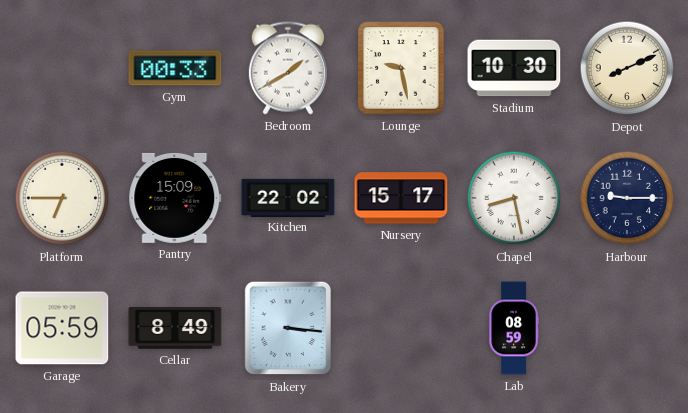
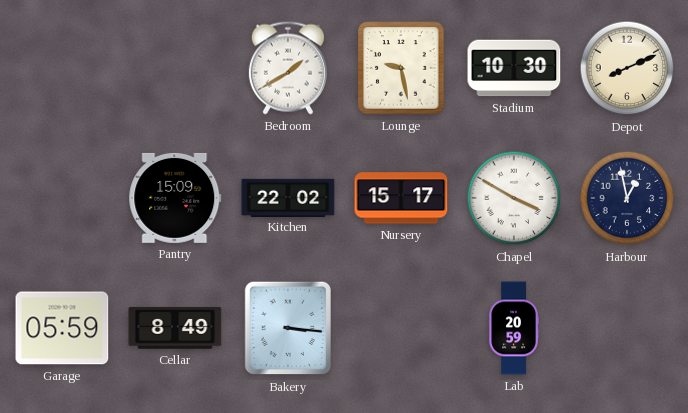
Gym: 00:33 -> none (175, 68)
Platform: 6:45 -> none (62, 198)
Chapel: 8:28 -> 3:50 (514, 198)
Harbour: 9:15 -> 12:58 (627, 198)
Lab: 08:59 -> 20:59 (514, 328)
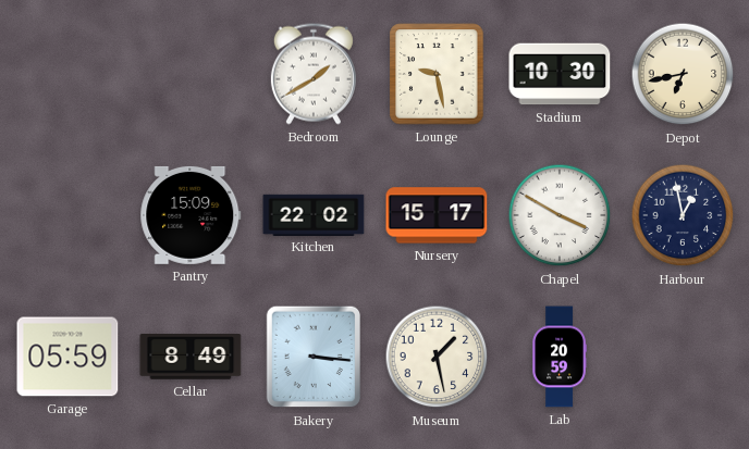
Depot: 8:11 -> 6:43 (683, 74)
Museum: none -> 1:28 (437, 357)
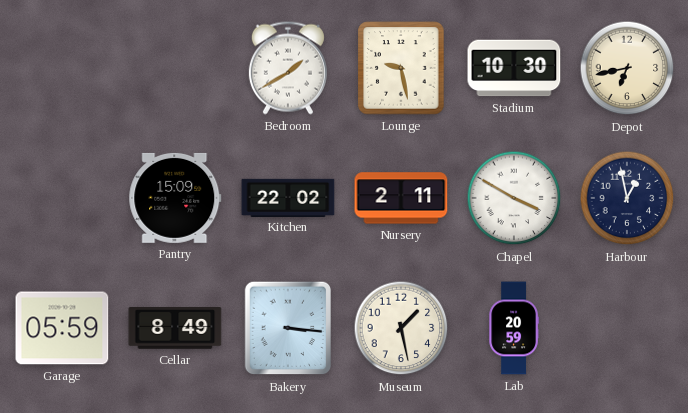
Nursery: 15:17 -> 2:11 (401, 198)
